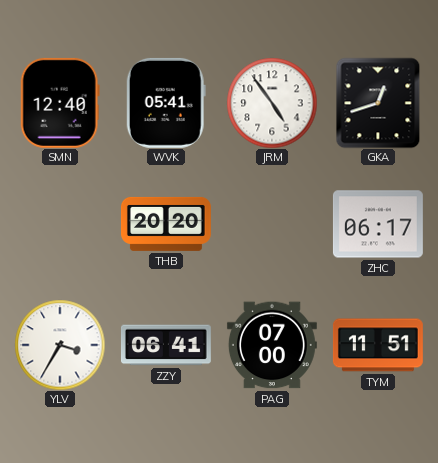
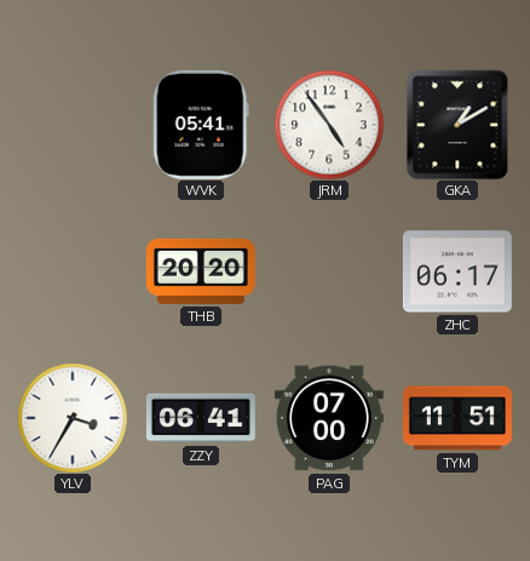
SMN: 12:40 -> none (60, 103)
GKA: 12:42 -> 1:10 (457, 125)
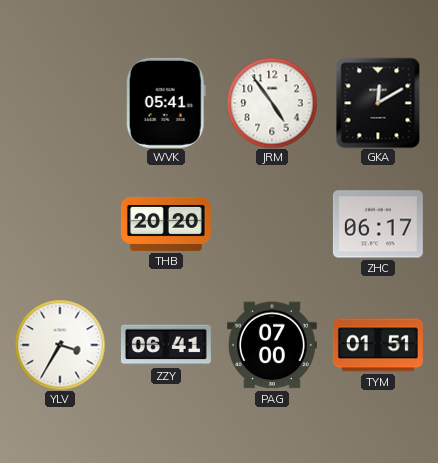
GKA: 1:10 -> 12:10 (378, 103)
TYM: 11:51 -> 01:51 (378, 345)
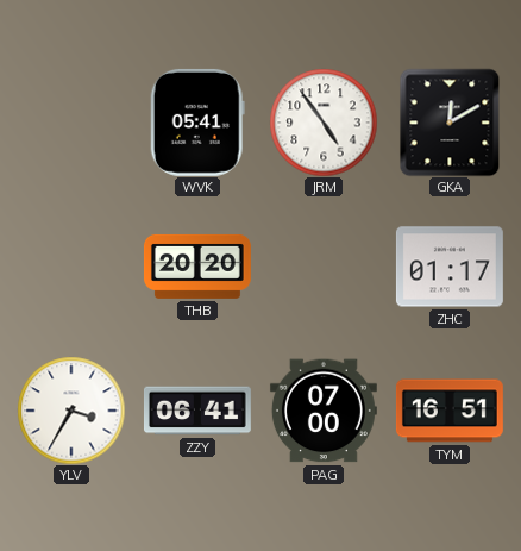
ZHC: 06:17 -> 01:17 (450, 267)
TYM: 01:51 -> 16:51 (450, 411)
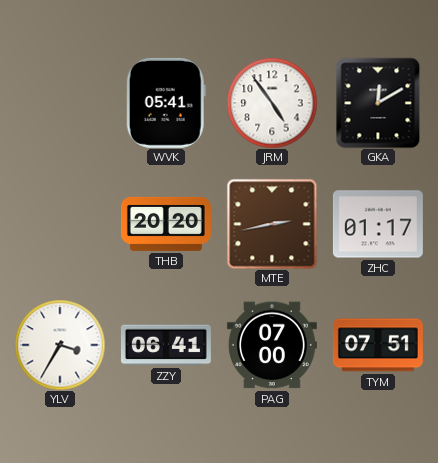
MTE: none -> 2:43 (272, 224)
TYM: 16:51 -> 07:51 (378, 345)
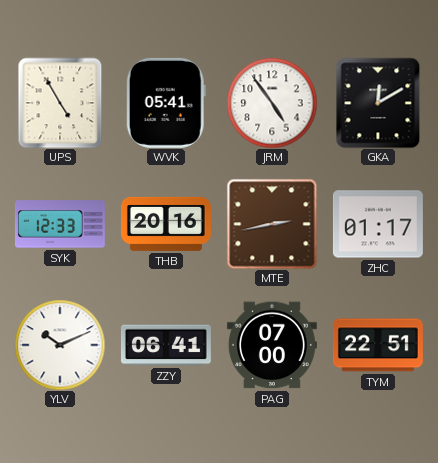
UPS: none -> 4:55 (60, 103)
SYK: none -> 12:33 (60, 224)
THB: 20:20 -> 20:16 (166, 224)
YLV: 3:35 -> 10:11 (60, 345)
TYM: 07:51 -> 22:51 (378, 345)
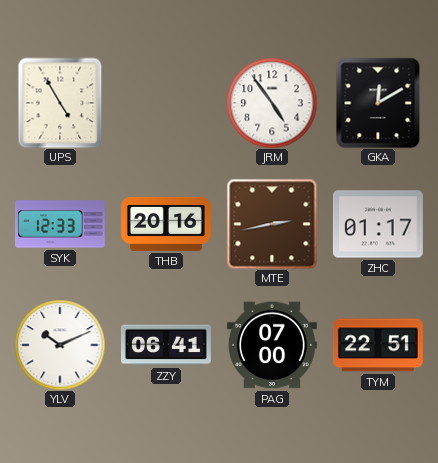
WVK: 05:41 -> none (166, 103)
